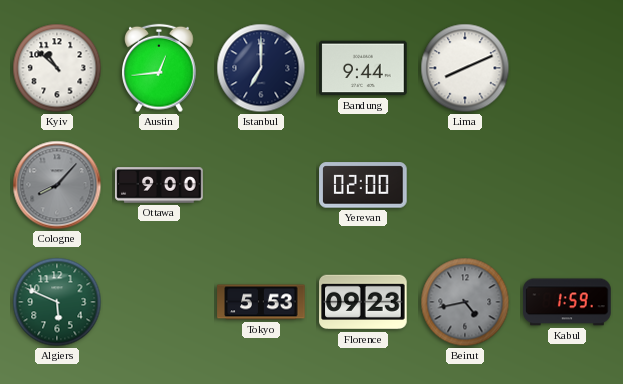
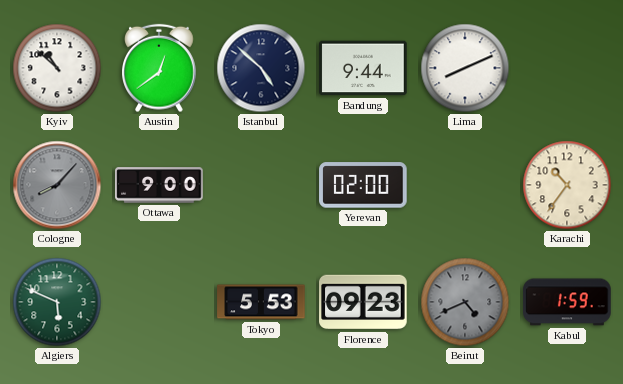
Austin: 12:44 -> 12:39 (160, 68)
Istanbul: 7:00 -> 4:52 (261, 68)
Karachi: none -> 10:36 (567, 185)
Beirut: 4:43 -> 4:41 (465, 302)
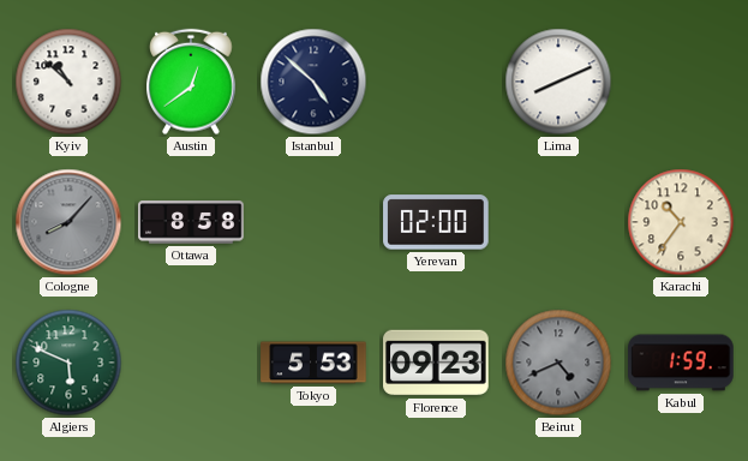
Bandung: 9:44 -> none (363, 68)
Ottawa: 9:00 -> 8:58 (191, 222)
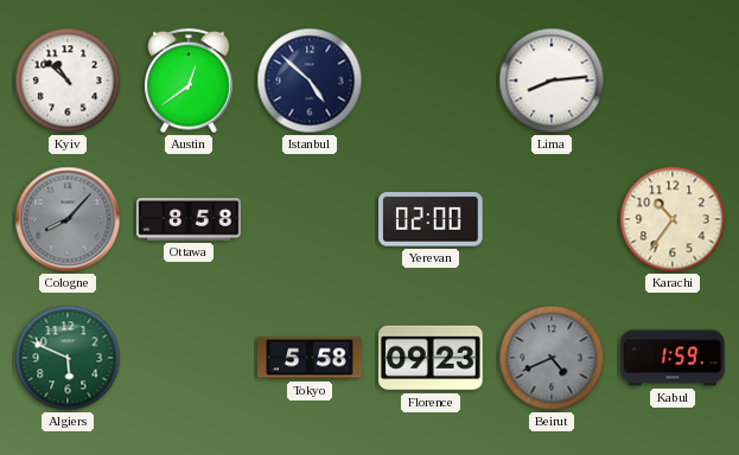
Lima: 8:11 -> 8:14 (552, 81)
Tokyo: 5:53 -> 5:58 (310, 358)
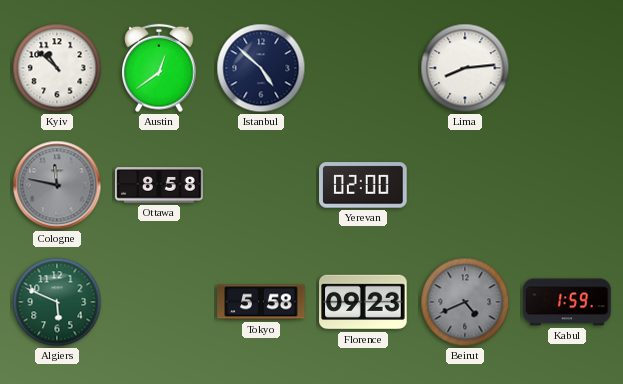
Cologne: 8:07 -> 11:47 (57, 185)
Karachi: 10:36 -> none (673, 219)
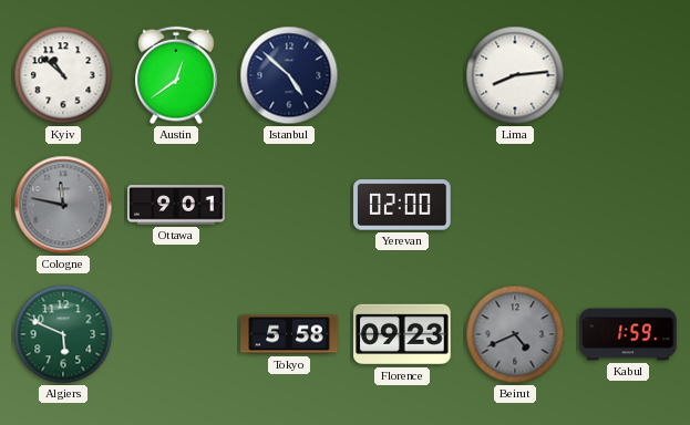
Ottawa: 8:58 -> 9:01 (176, 205)
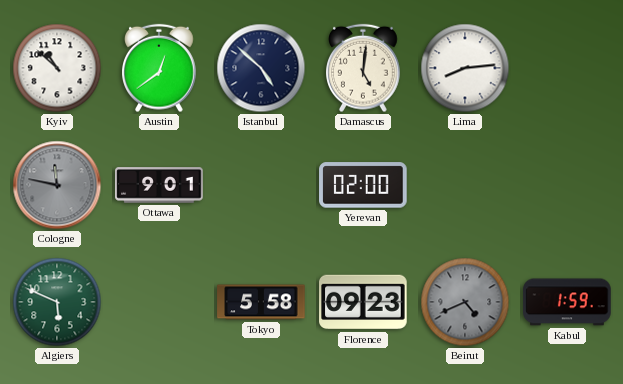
Damascus: none -> 5:01 (364, 68)
